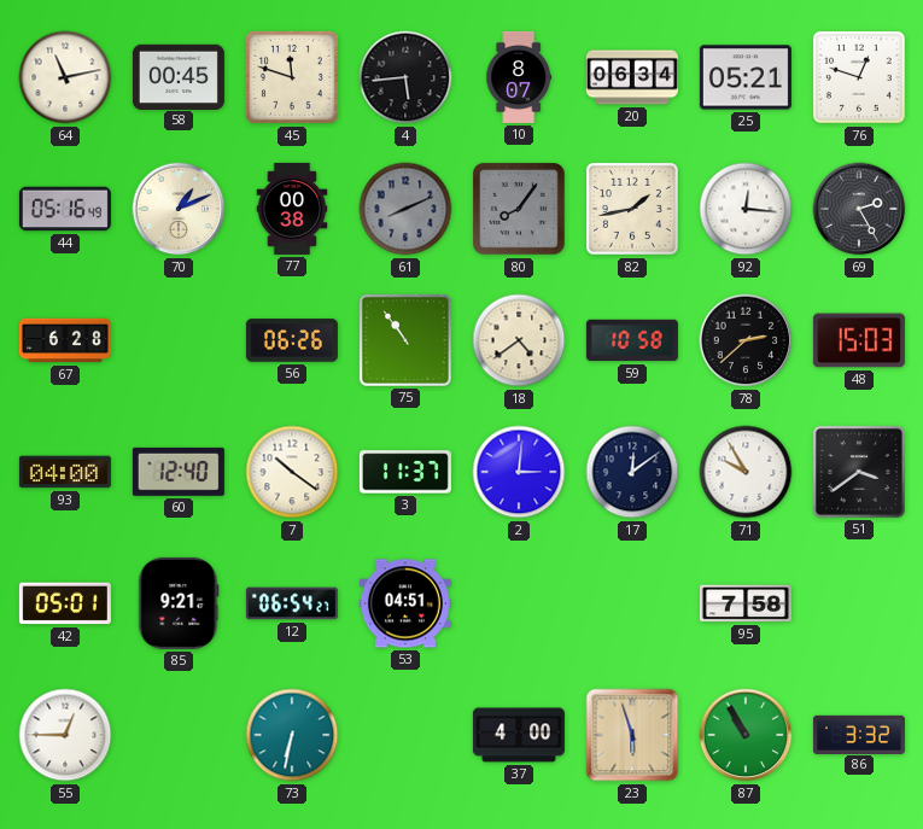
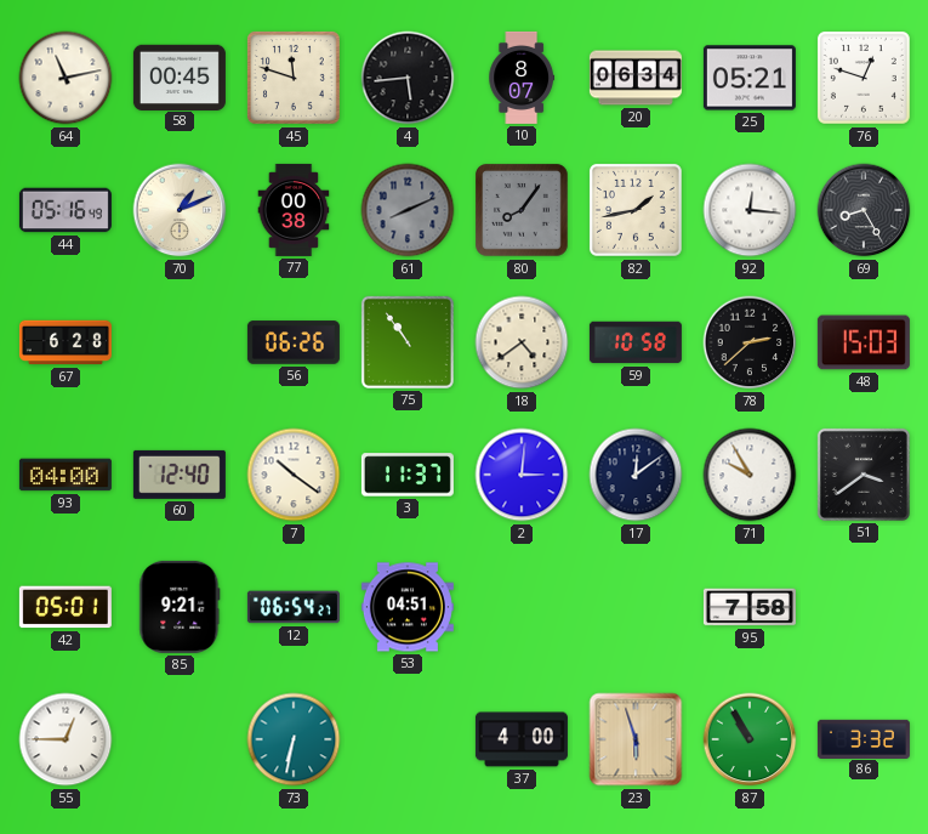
69: 2:25 -> 8:25 (864, 210)
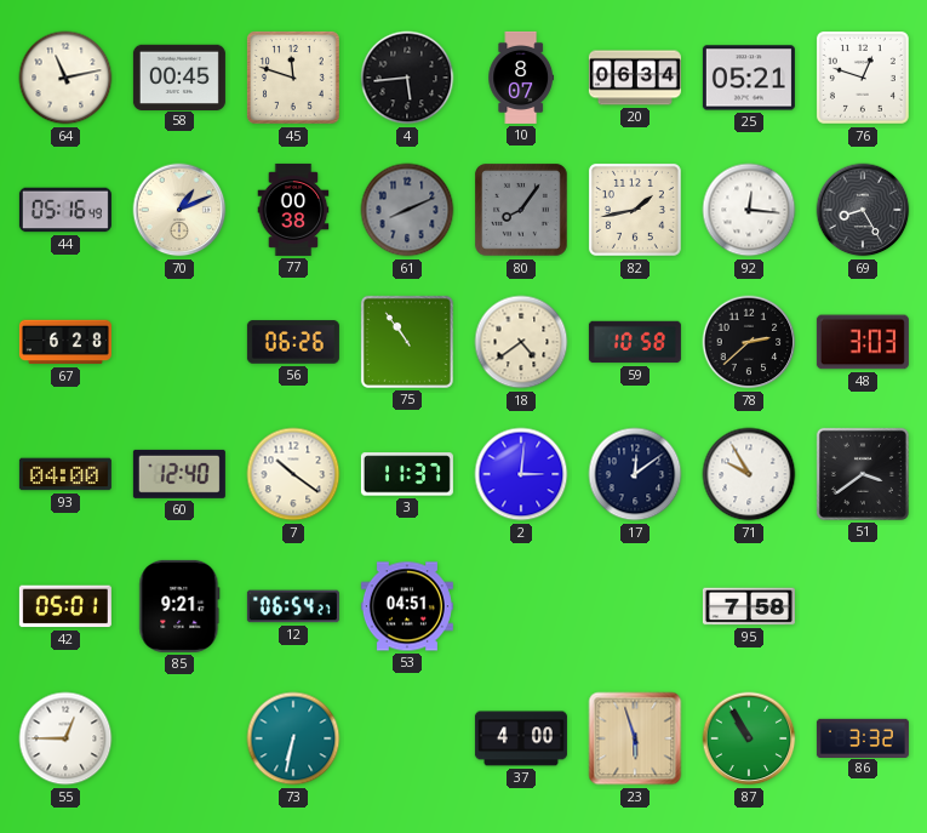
48: 15:03 -> 3:03 (863, 342)
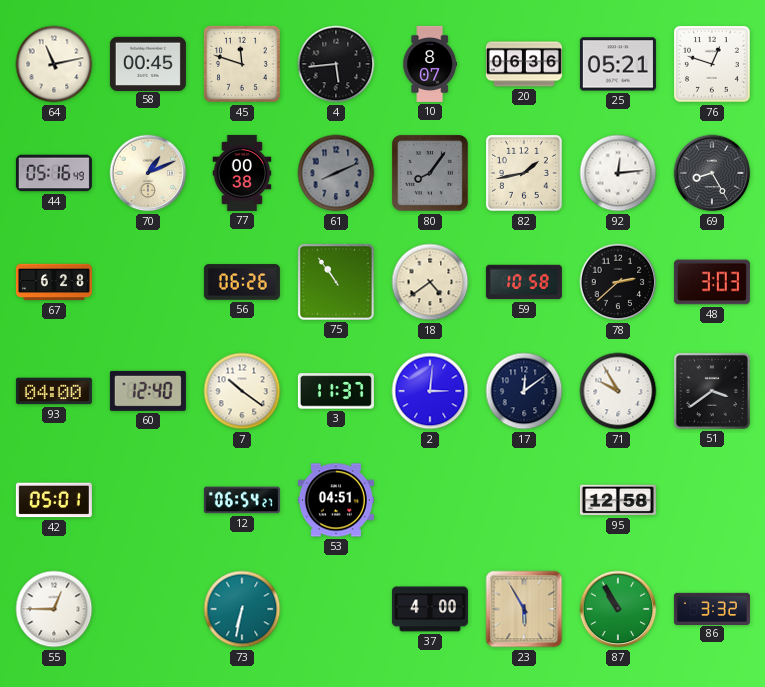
20: 06:34 -> 06:36 (524, 64)
92: 12:16 -> 12:14 (618, 173)
85: 9:21 -> none (179, 606)
95: 7:58 -> 12:58 (618, 500)
23: 5:57 -> 5:55 (524, 609)
